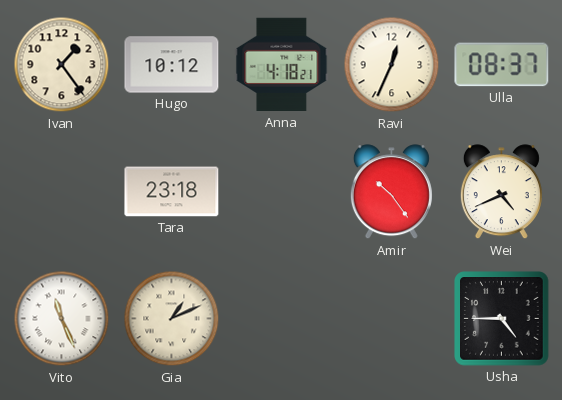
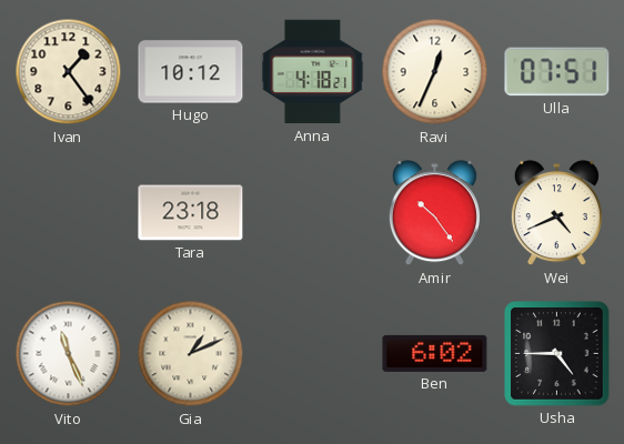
Ulla: 08:37 -> 07:51 (557, 72)
Ben: none -> 6:02 (435, 353)
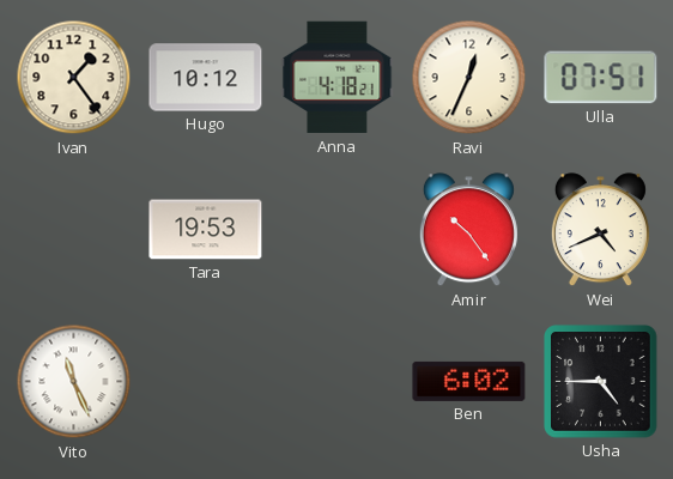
Tara: 23:18 -> 19:53 (206, 230)
Gia: 1:11 -> none (191, 354)
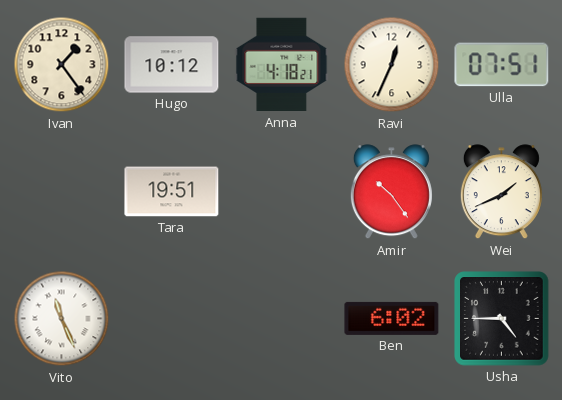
Tara: 19:53 -> 19:51 (172, 192)
Wei: 4:41 -> 1:41 (501, 192)
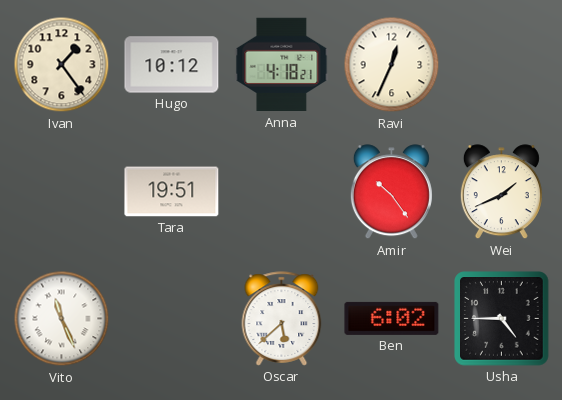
Ulla: 07:51 -> none (502, 65)
Oscar: none -> 5:38 (282, 319)
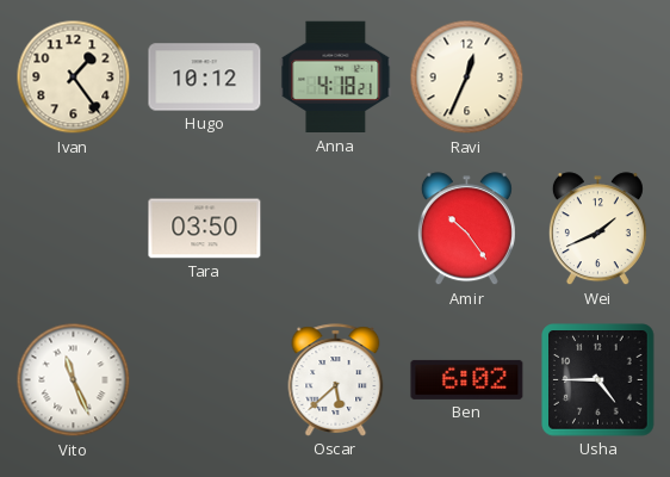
Tara: 19:51 -> 03:50 (205, 229)
